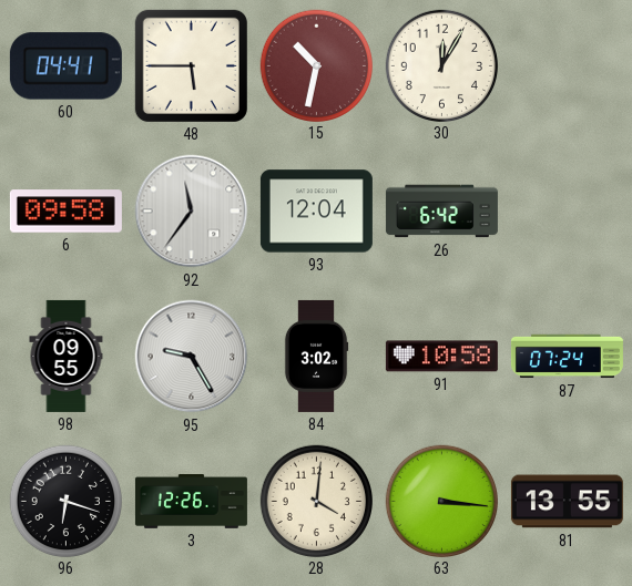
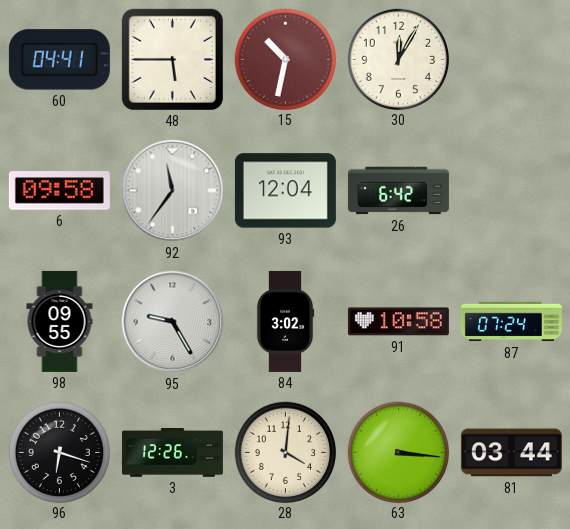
81: 13:55 -> 03:44 (511, 453)
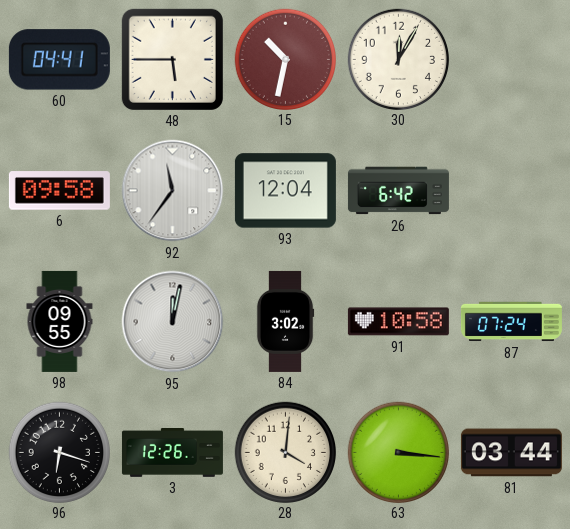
95: 9:25 -> 12:02 (173, 322)
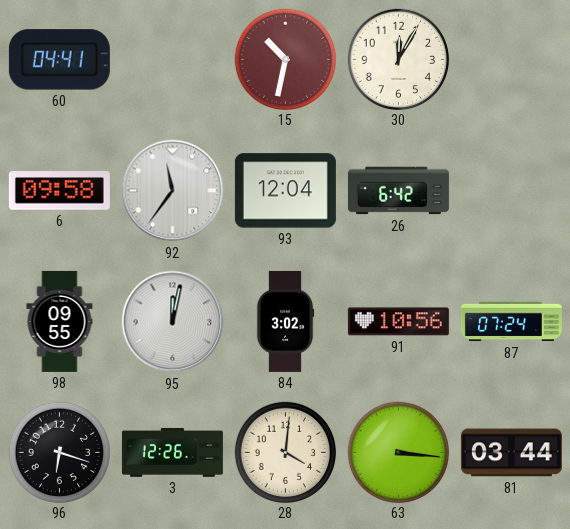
48: 5:45 -> none (172, 59)
91: 10:58 -> 10:56 (398, 322)
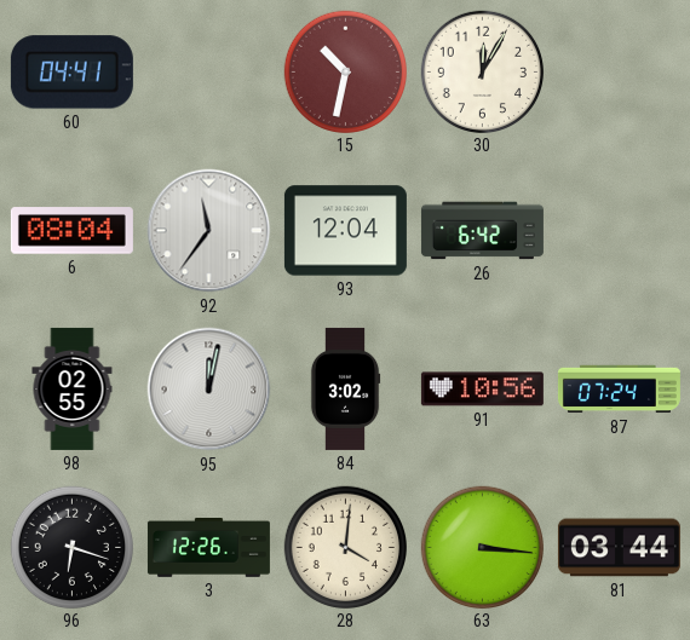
6: 09:58 -> 08:04 (71, 231)
98: 09:55 -> 02:55 (73, 388)
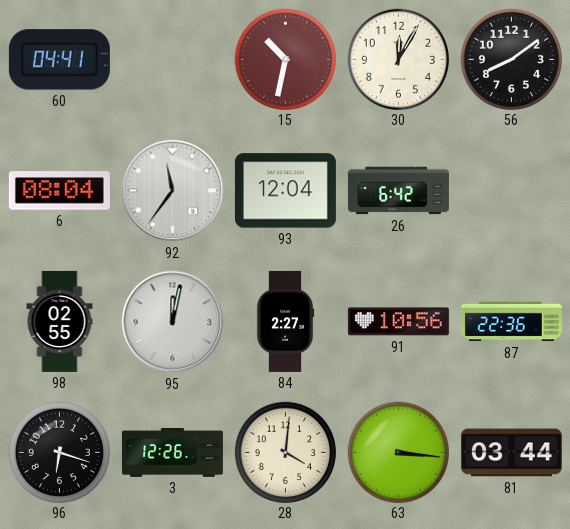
56: none -> 8:09 (511, 59)
84: 3:02 -> 2:27 (285, 321)
87: 07:24 -> 22:36 (511, 322)
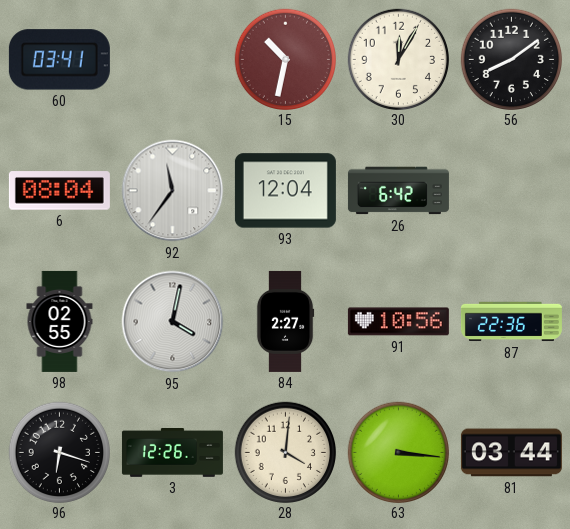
60: 04:41 -> 03:41 (59, 60)
95: 12:02 -> 4:02 (173, 322)
